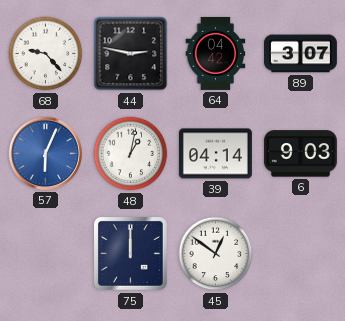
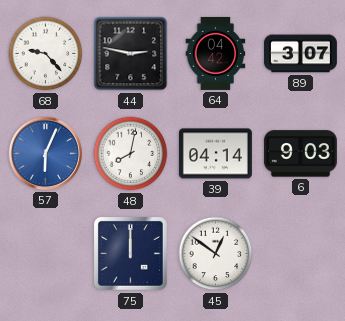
48: 1:02 -> 8:02 (131, 154)
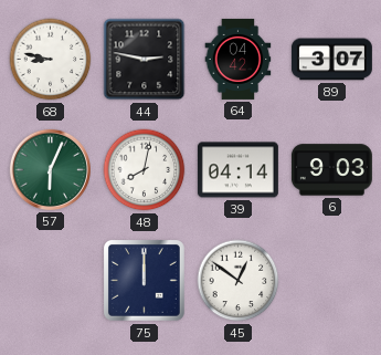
68: 9:23 -> 8:47 (51, 60)
57 dial: blue -> green (50, 169)
